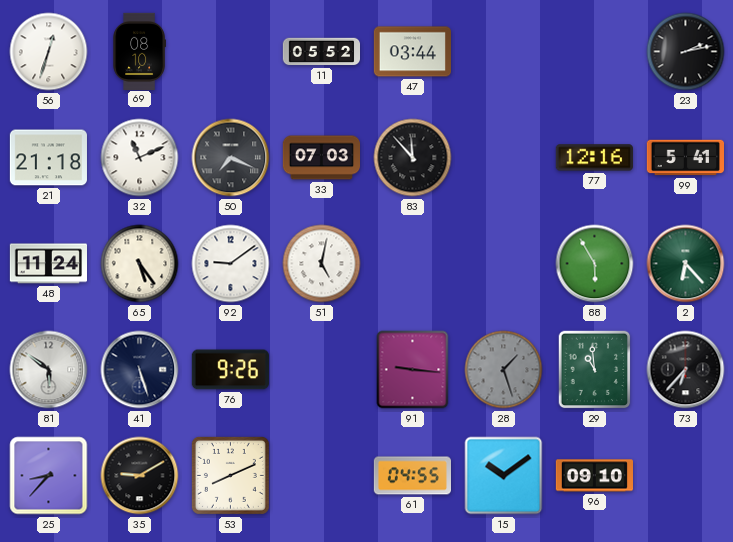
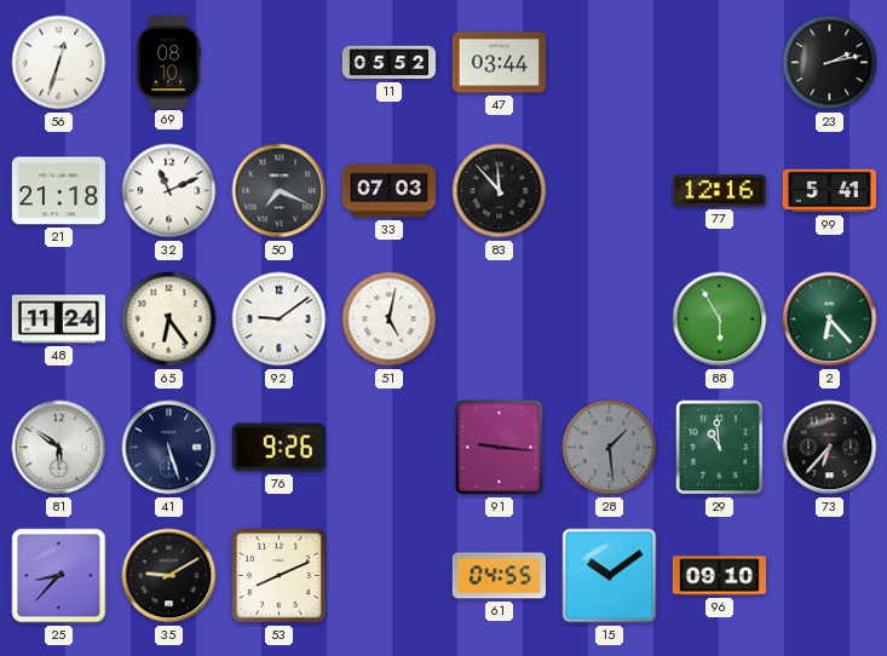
65: 5:24 -> 6:24 (169, 320)
28: 1:27 -> 1:29 (610, 448)
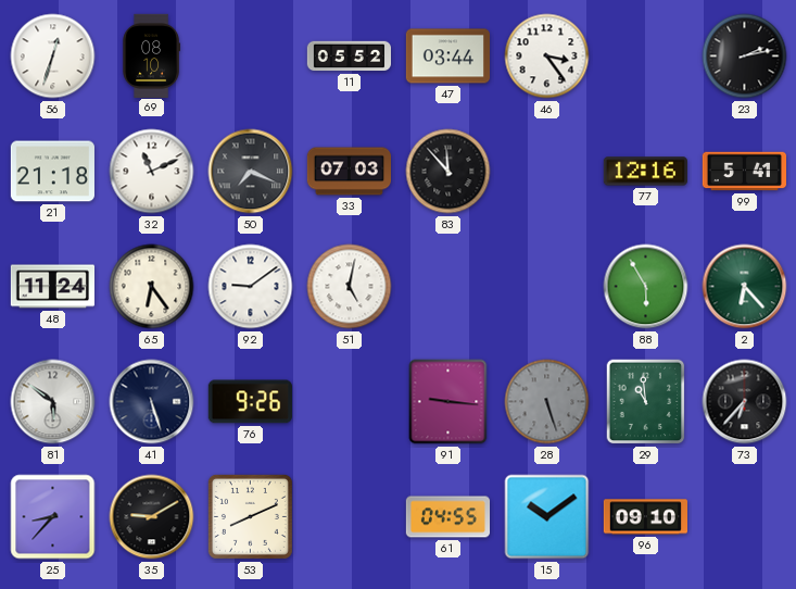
46: none -> 3:24 (547, 57)
28: 1:29 -> 5:27 (547, 402)
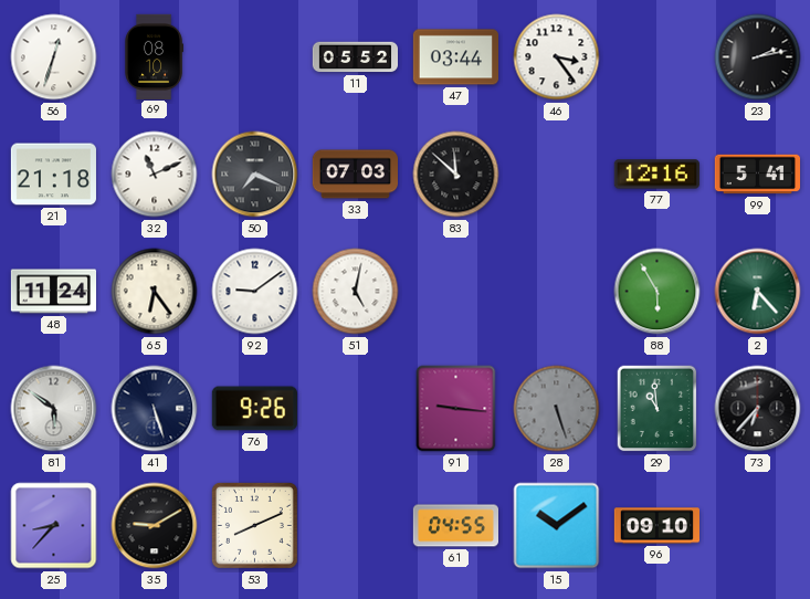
83: 11:53 -> 11:52 (456, 175)
